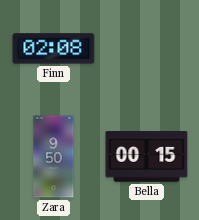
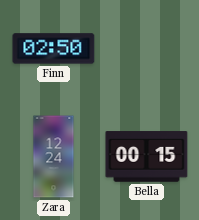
Finn: 02:08 -> 02:50 (54, 49)
Zara: 9:50 -> 12:24 (54, 157)
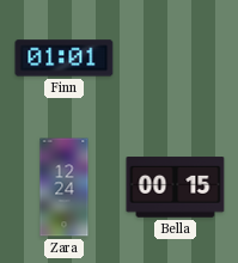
Finn: 02:50 -> 01:01 (65, 59)
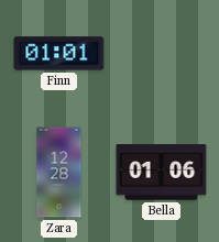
Zara: 12:24 -> 12:28 (59, 173)
Bella: 00:15 -> 01:06 (162, 173)
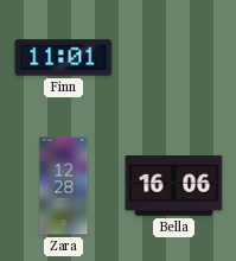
Finn: 01:01 -> 11:01 (64, 58)
Bella: 01:06 -> 16:06 (174, 186)
